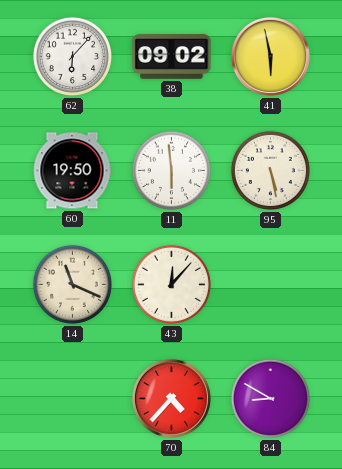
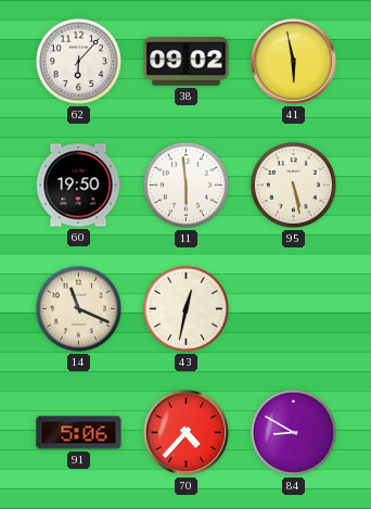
43: 12:07 -> 12:32 (185, 308)
91: none -> 5:06 (79, 433)
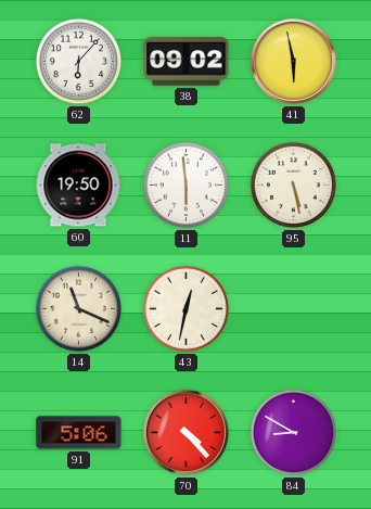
70: 4:37 -> 4:23 (185, 432)
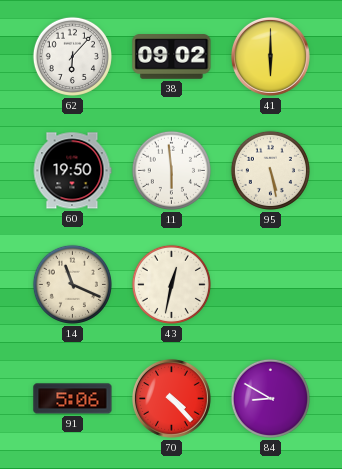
41: 5:58 -> 6:00 (270, 56)
